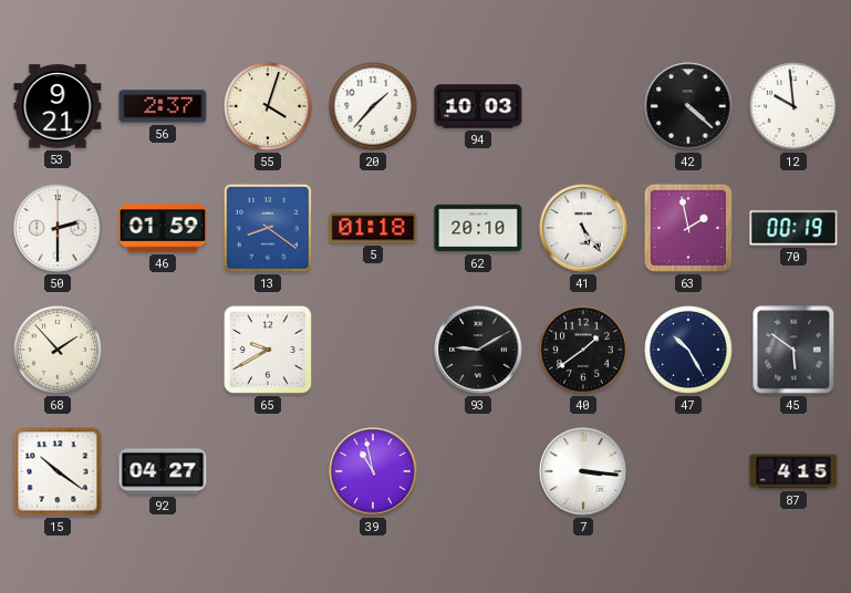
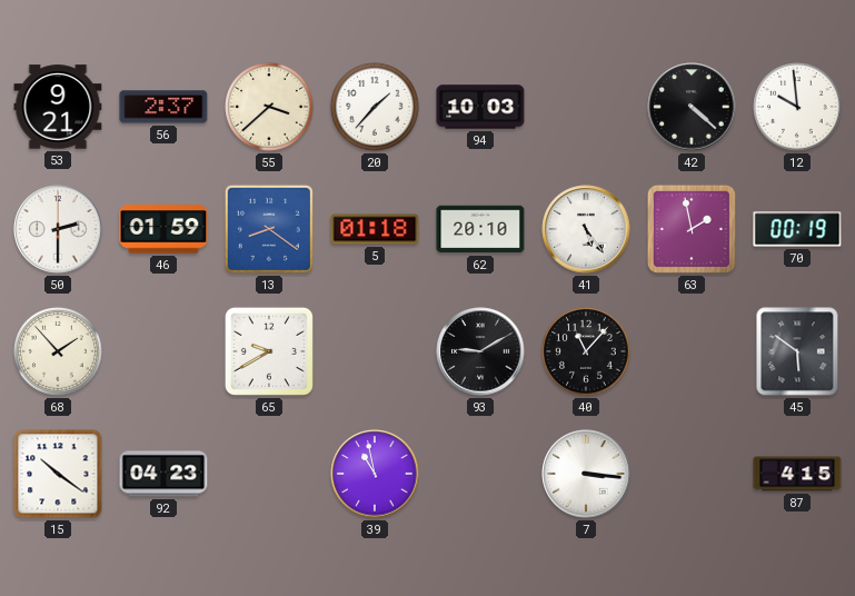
55: 4:03 -> 3:38 (269, 107)
40: 1:39 -> 11:07 (586, 351)
47: 10:25 -> none (688, 350)
92: 04:27 -> 04:23 (163, 474)
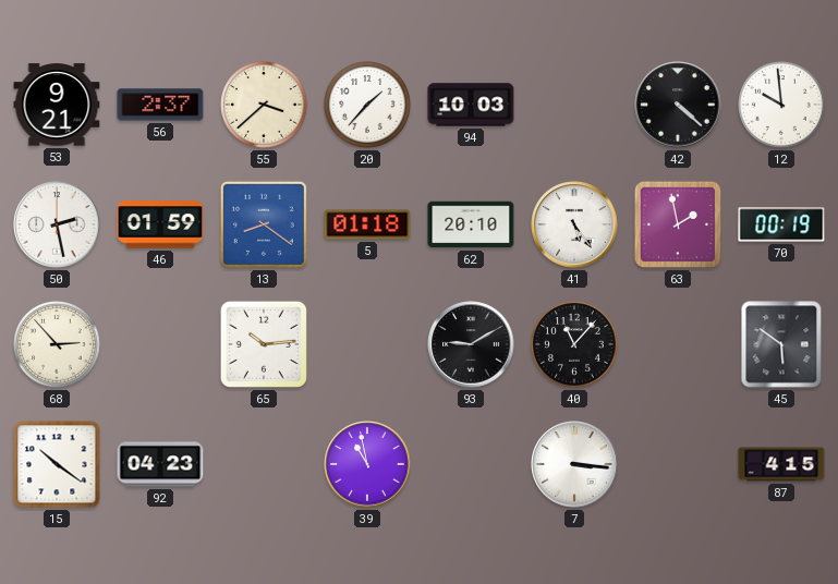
50: 2:30 -> 2:28 (57, 224)
68: 1:53 -> 2:53 (57, 344)
65: 9:40 -> 10:14 (264, 344)
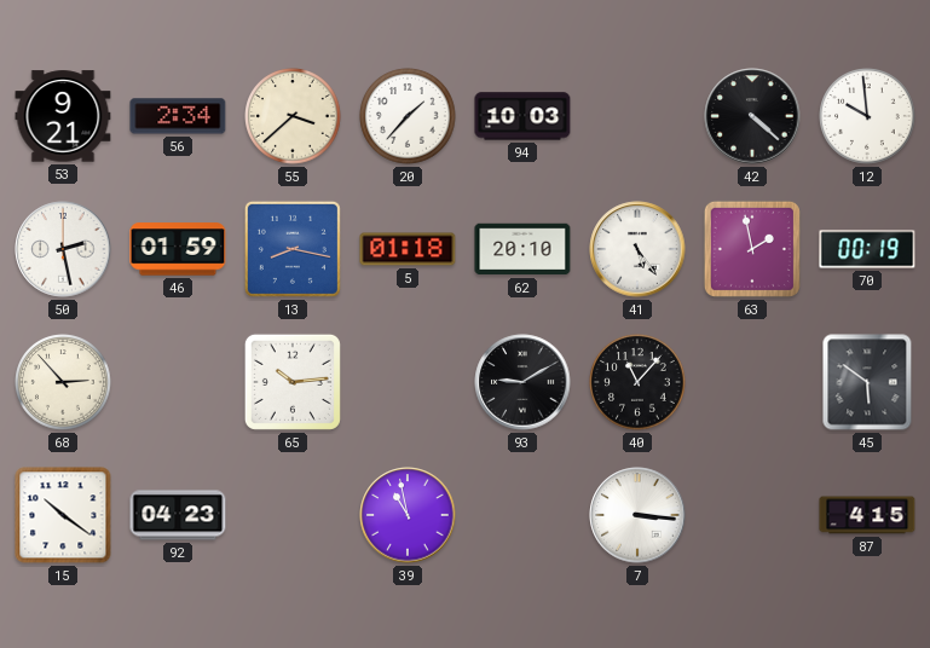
56: 2:37 -> 2:34 (178, 116)
13: 8:21 -> 8:17 (293, 249)
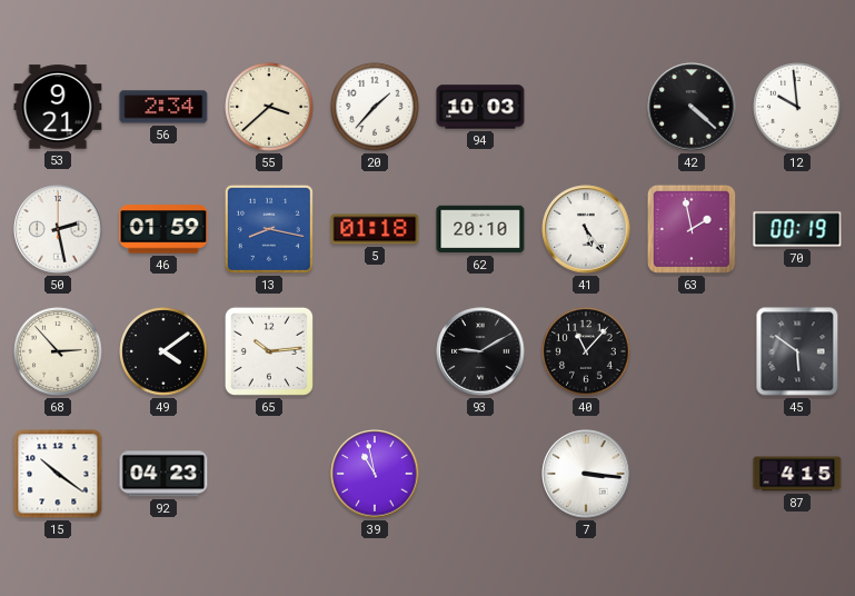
49: none -> 4:09 (163, 351)
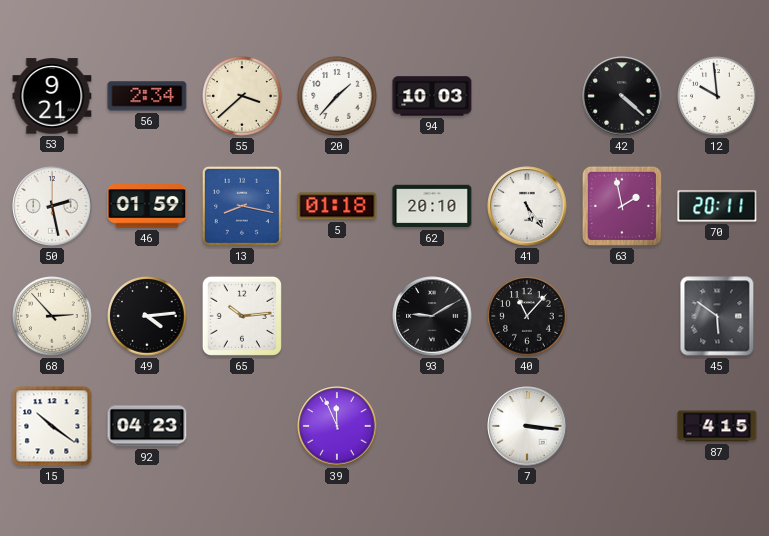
70: 00:19 -> 20:11 (717, 206)
49: 4:09 -> 4:14 (147, 316)
39: 10:58 -> 11:56 (337, 426)
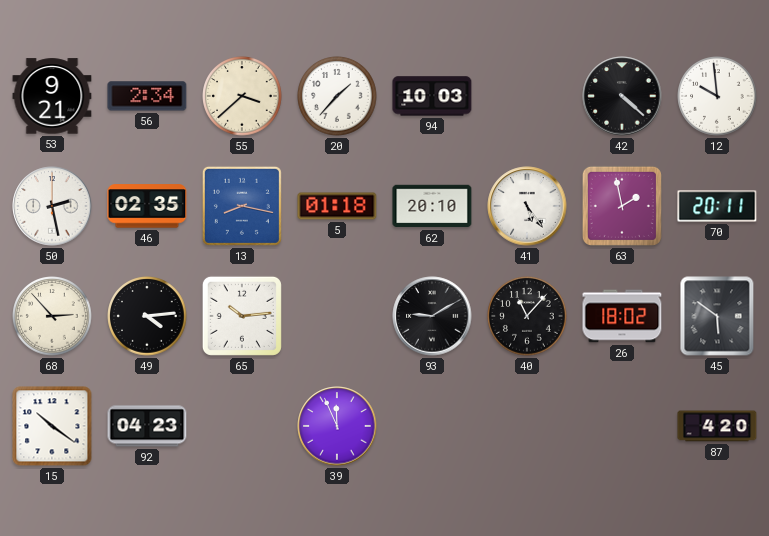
46: 01:59 -> 02:35 (147, 206)
26: none -> 18:02 (622, 316)
7: 3:16 -> none (527, 426)
87: 4:15 -> 4:20 (717, 426)
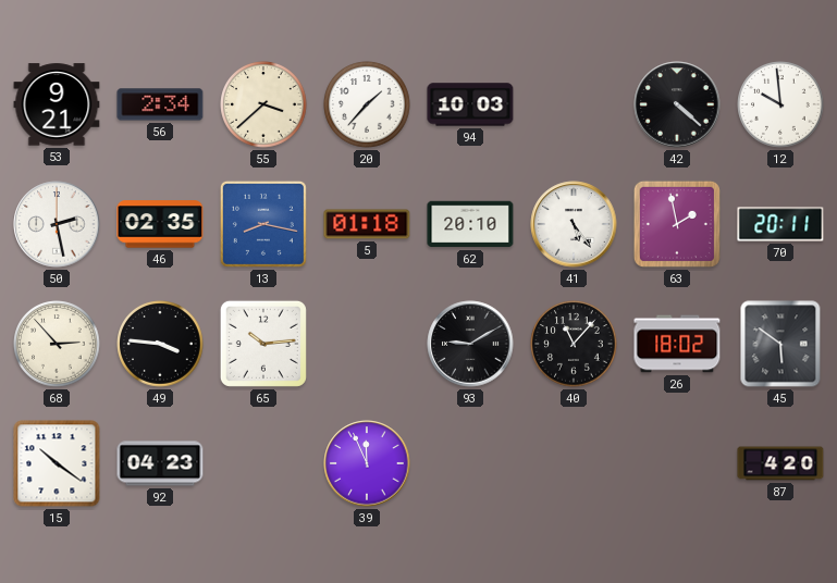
49: 4:14 -> 3:46 (160, 344)
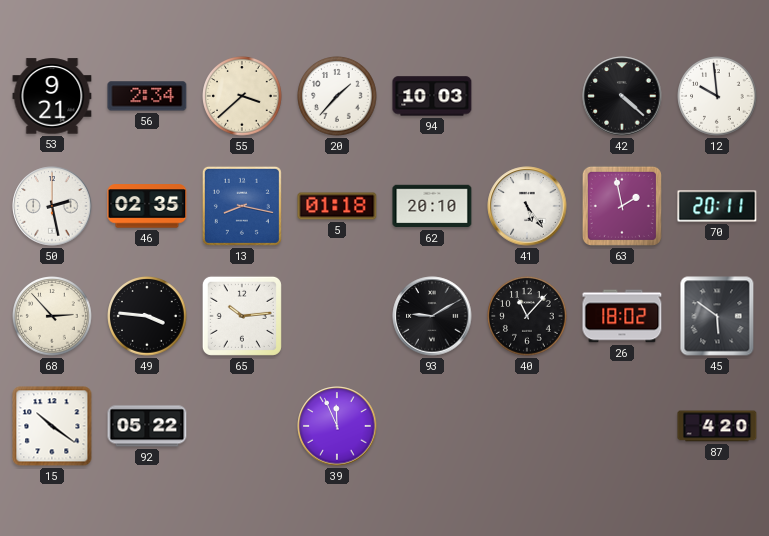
92: 04:23 -> 05:22 (147, 426)
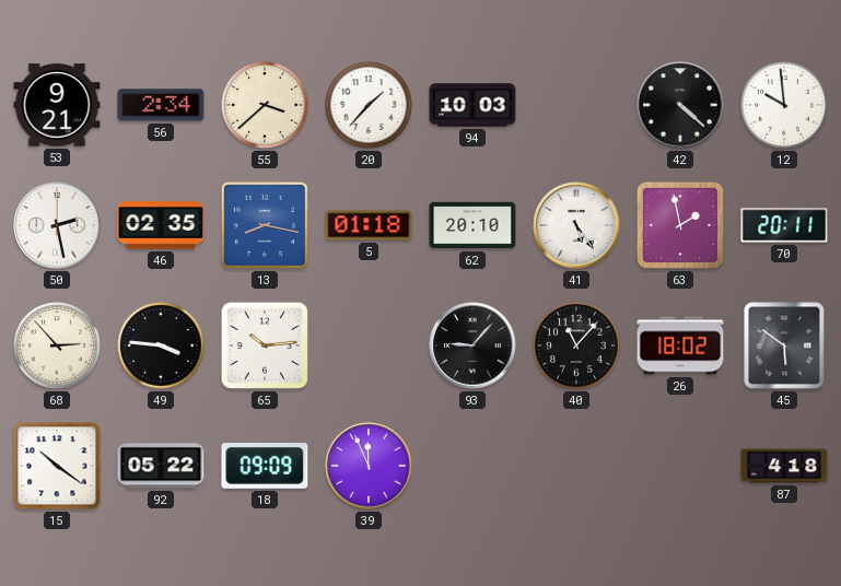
93: 9:10 -> 9:07 (472, 345)
18: none -> 09:09 (265, 467)
87: 4:20 -> 4:18 (784, 466)
